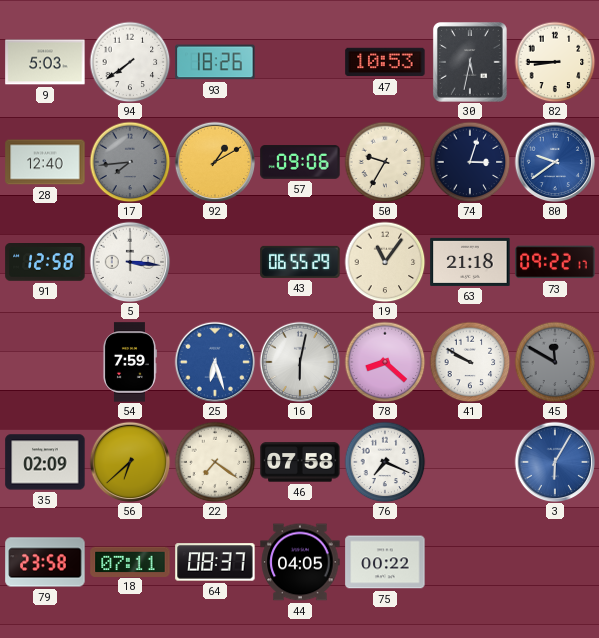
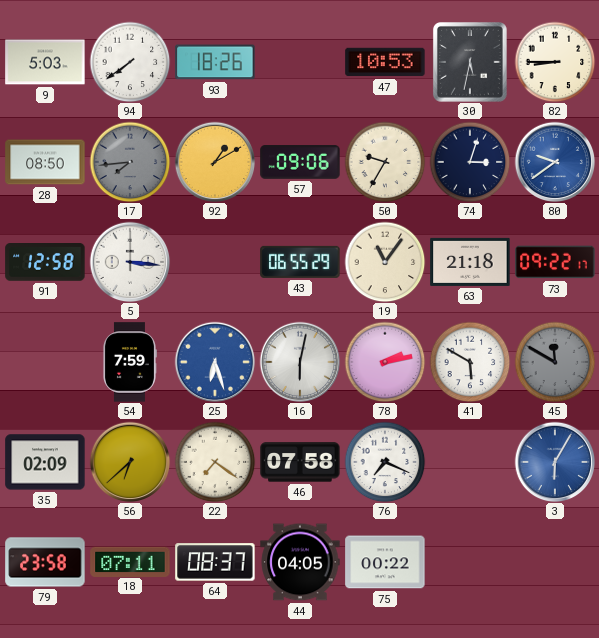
28: 12:40 -> 08:50 (45, 162)
78: 8:22 -> 2:13 (385, 362)
41: 9:50 -> 5:50 (470, 362)
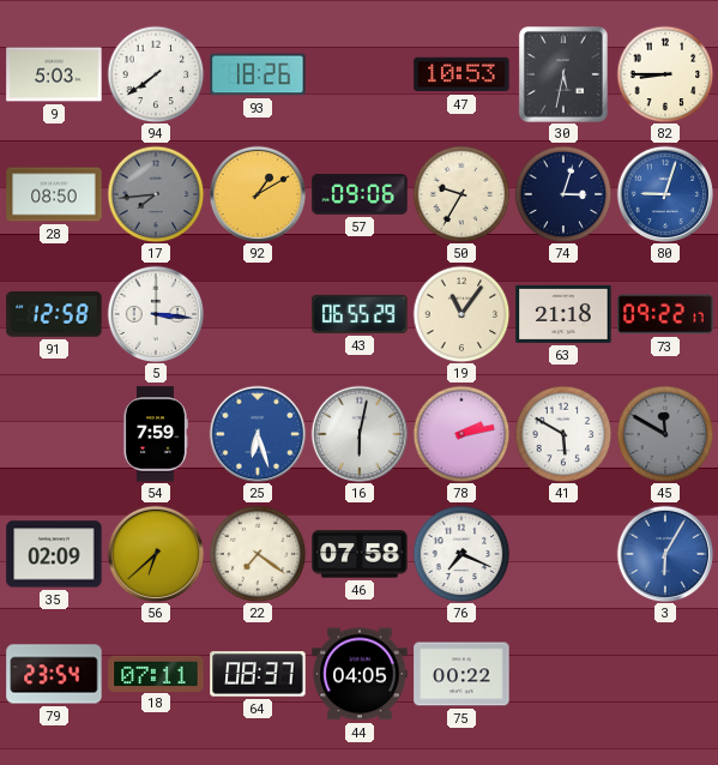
80: 9:39 -> 9:03 (665, 194)
79: 23:58 -> 23:54 (54, 674)
